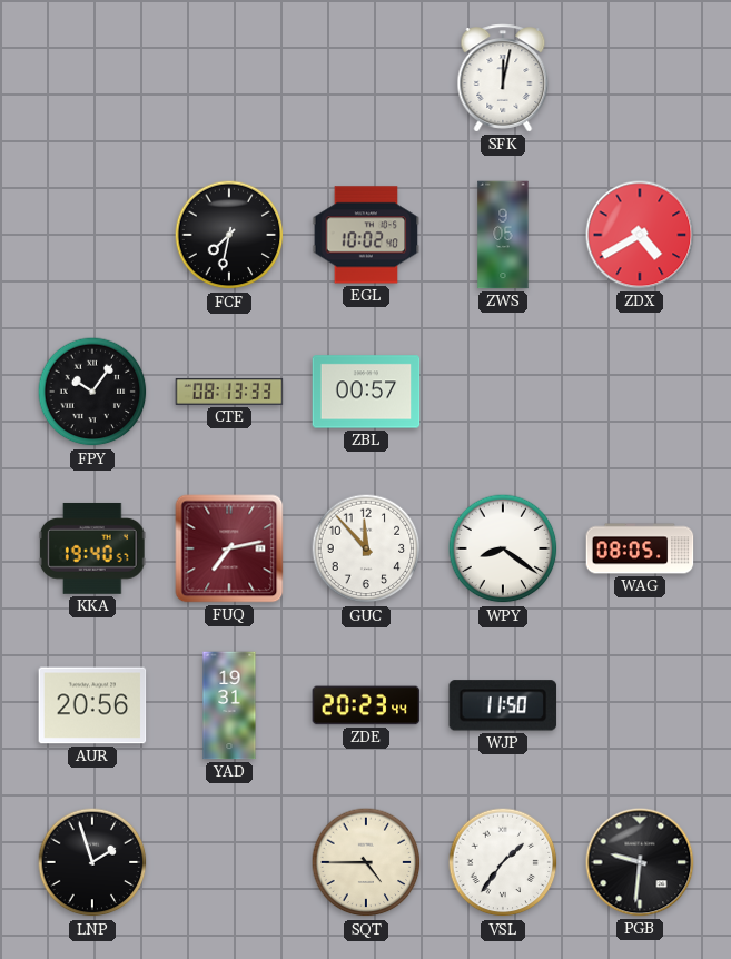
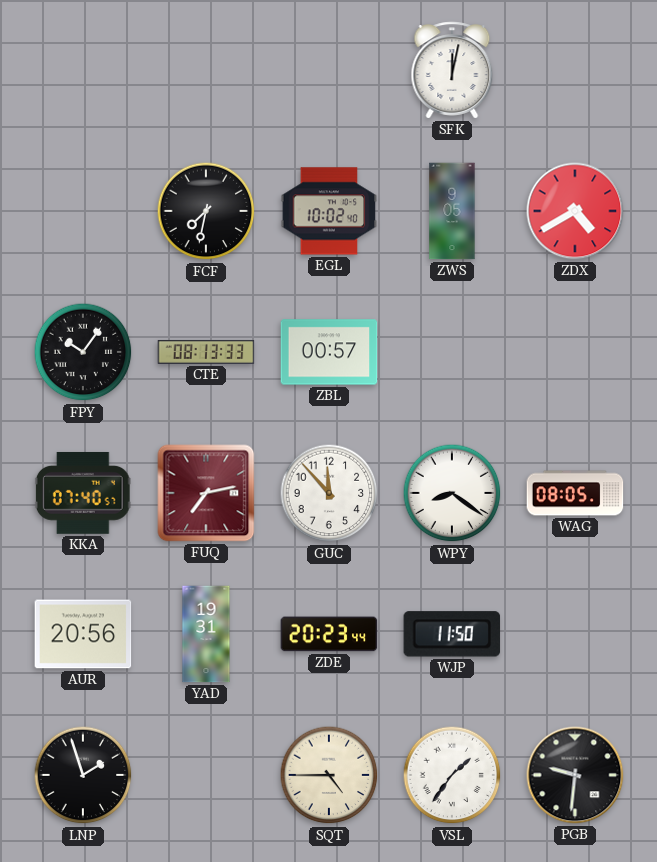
KKA: 19:40 -> 07:40 (83, 493)
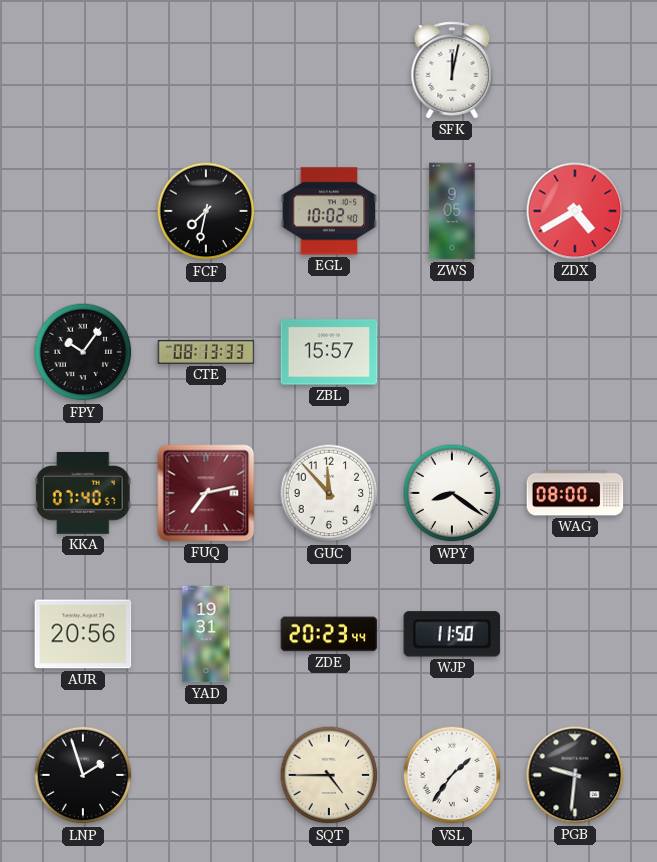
ZBL: 00:57 -> 15:57 (329, 352)
WAG: 08:05 -> 08:00 (575, 493)
